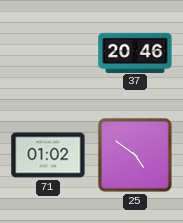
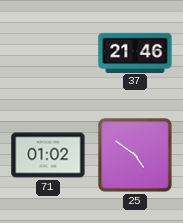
37: 20:46 -> 21:46 (135, 52)
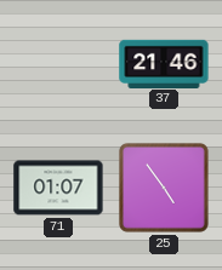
71: 01:02 -> 01:07 (58, 188)
25: 4:51 -> 4:54 (164, 188)
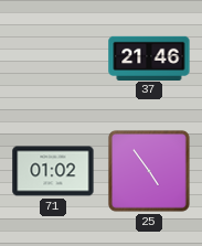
71: 01:07 -> 01:02 (53, 171)
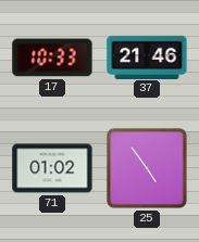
17: none -> 10:33 (52, 58)
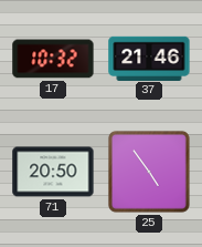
17: 10:33 -> 10:32 (53, 59)
71: 01:02 -> 20:50 (53, 172)
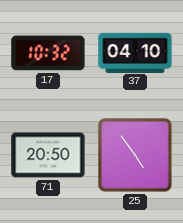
37: 21:46 -> 04:10 (135, 52)
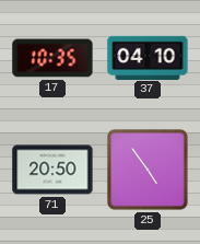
17: 10:32 -> 10:35 (52, 58)
